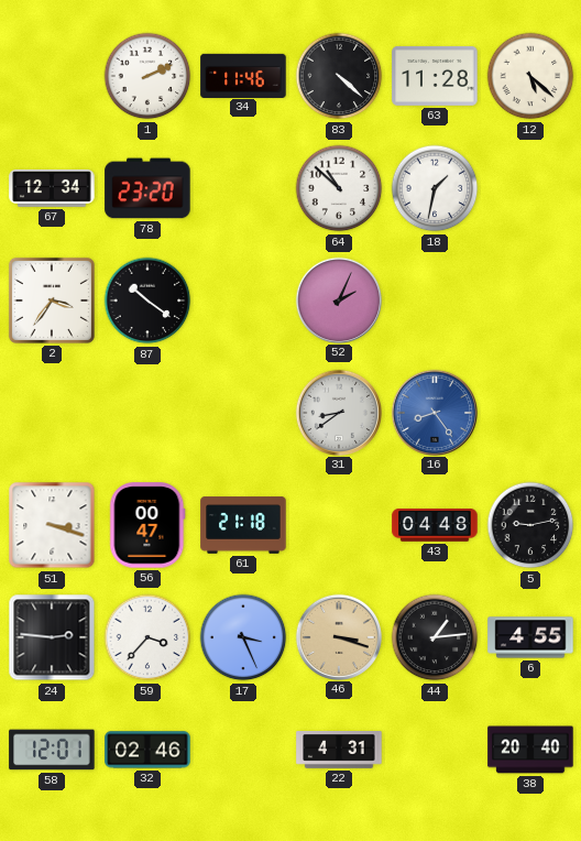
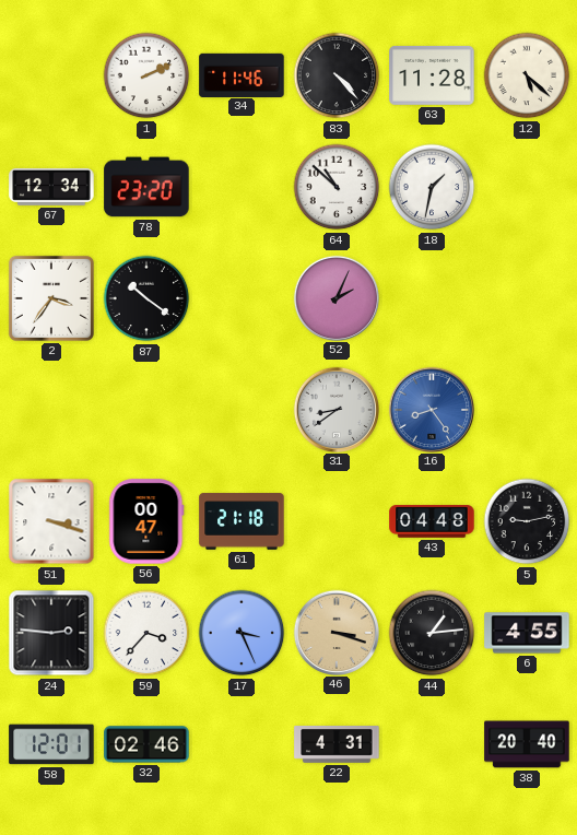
83: 4:22 -> 4:23 (337, 75)
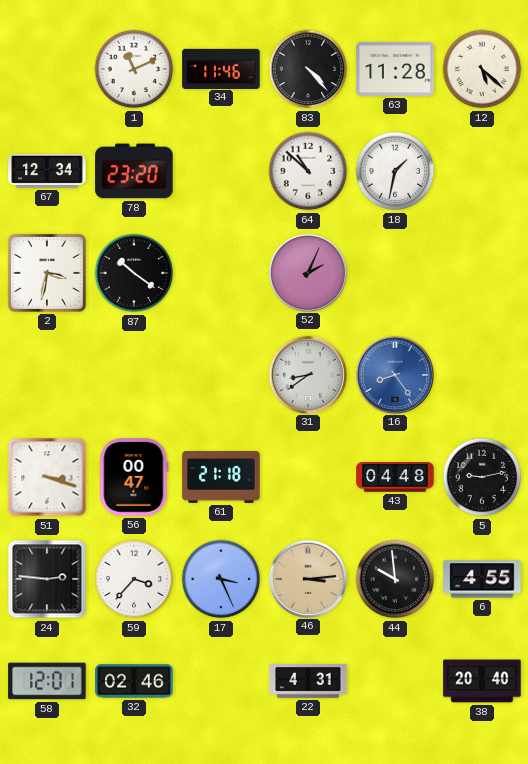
1: 2:11 -> 11:11 (134, 69)
2: 3:36 -> 3:32 (47, 273)
46: 3:18 -> 3:14 (307, 578)
44: 1:14 -> 9:59 (395, 579)
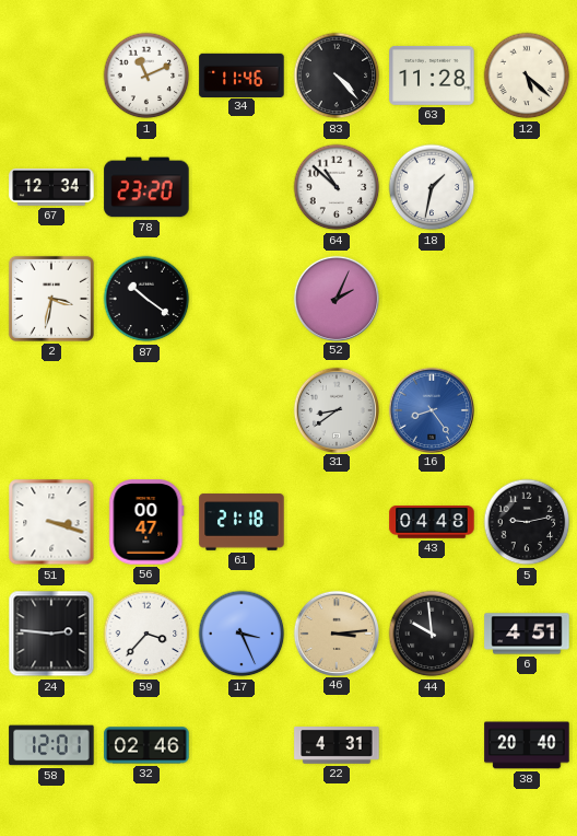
6: 4:55 -> 4:51 (527, 634)
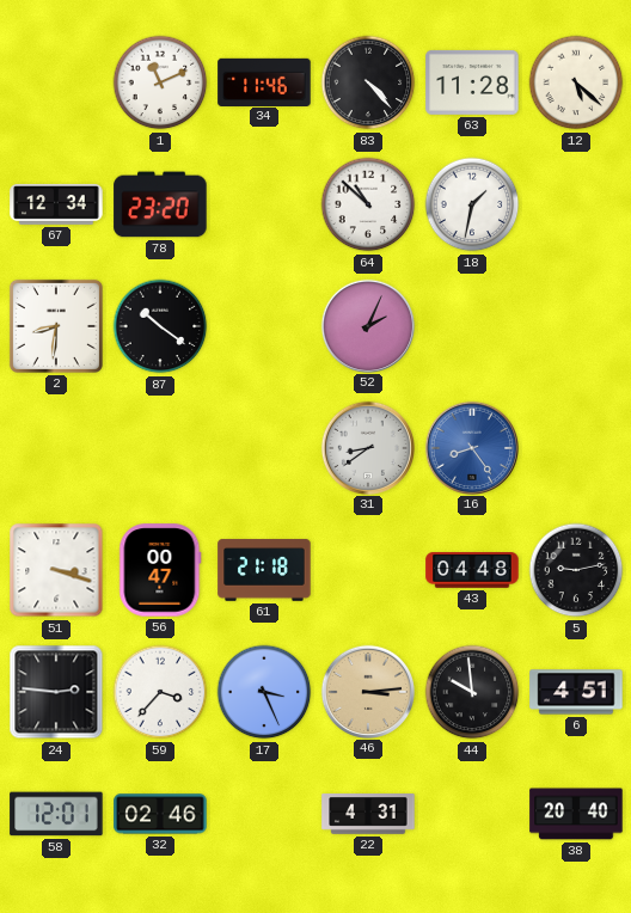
2: 3:32 -> 8:31 (56, 326)
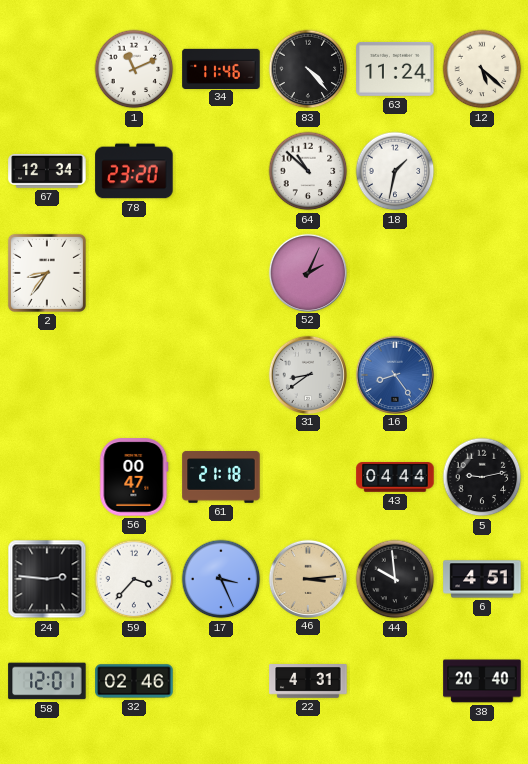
63: 11:28 -> 11:24 (395, 69)
2: 8:31 -> 8:36 (47, 273)
87: 10:21 -> none (160, 326)
51: 3:18 -> none (56, 570)
43: 04:48 -> 04:44 (395, 477)
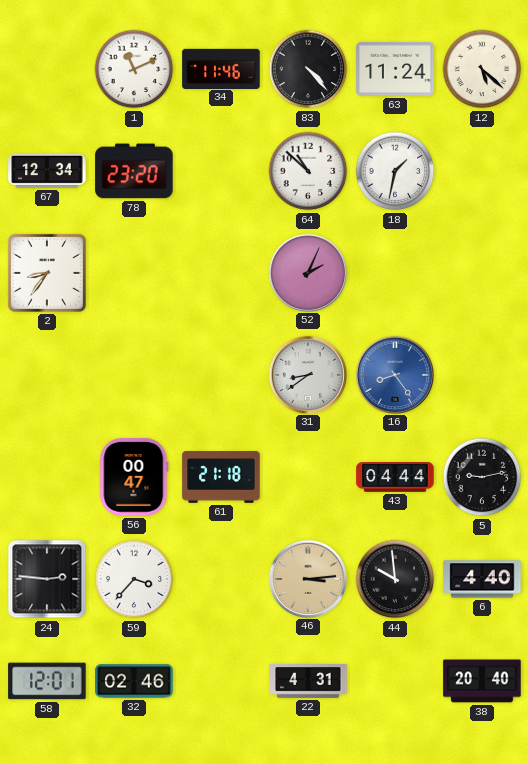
17: 3:26 -> none (221, 579)
6: 4:51 -> 4:40 (482, 579)
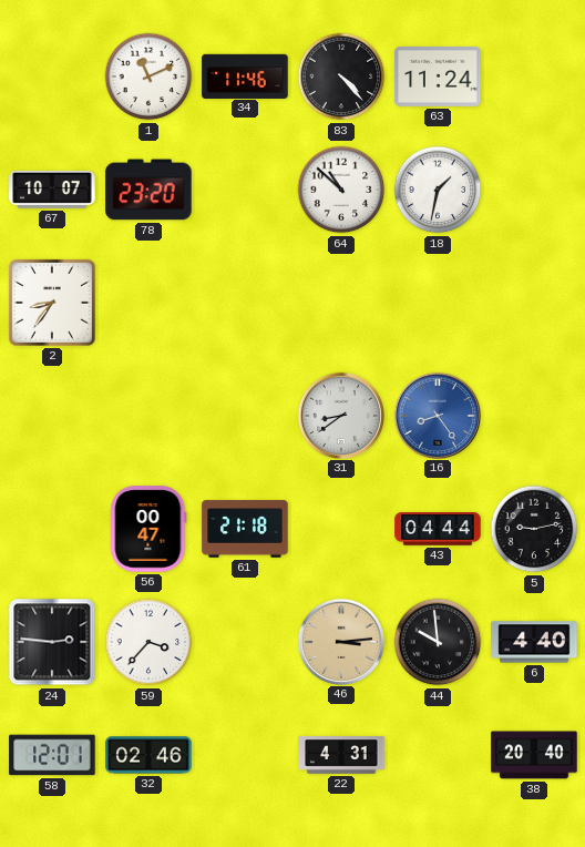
12: 5:22 -> none (482, 69)
67: 12:34 -> 10:07 (52, 190)
52: 2:04 -> none (307, 272)
